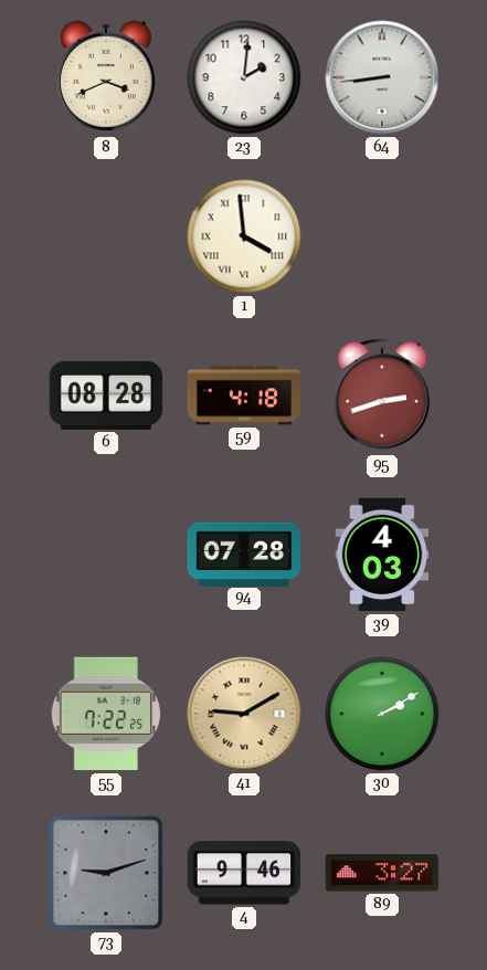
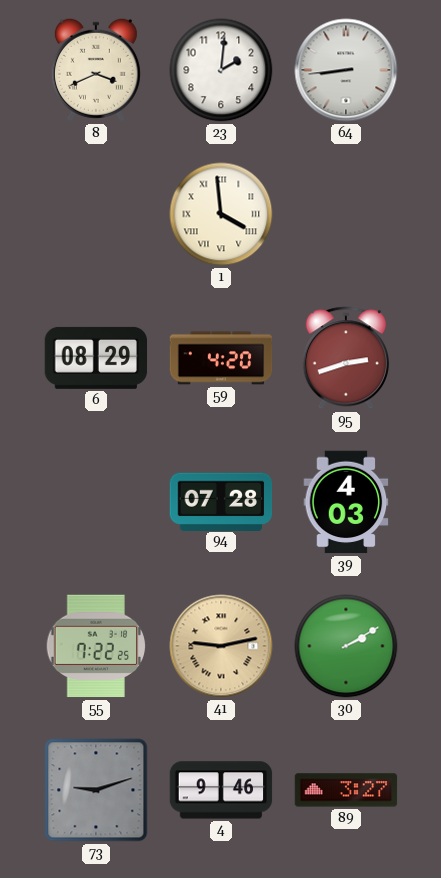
6: 08:28 -> 08:29 (96, 358)
59: 4:18 -> 4:20 (221, 358)
41: 9:10 -> 9:13 (221, 646)
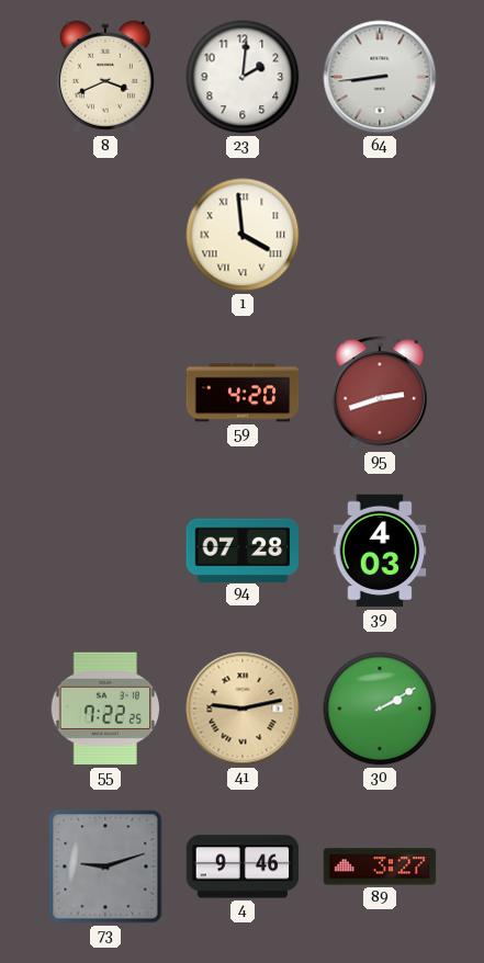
6: 08:29 -> none (96, 358)
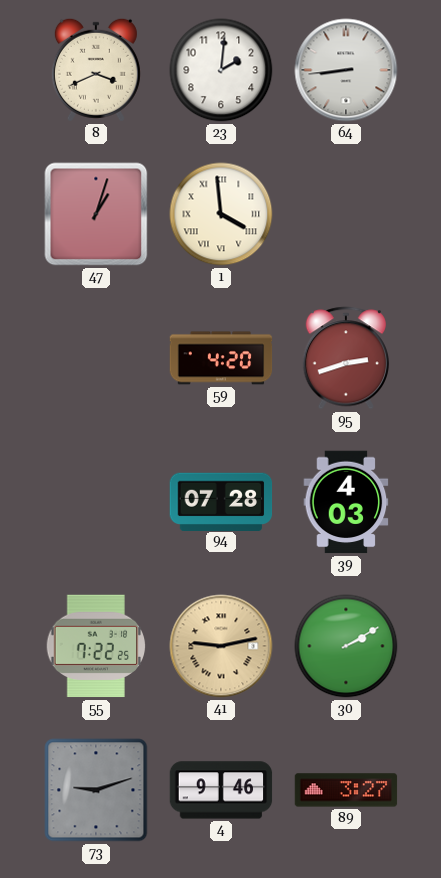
47: none -> 1:03 (96, 214)
